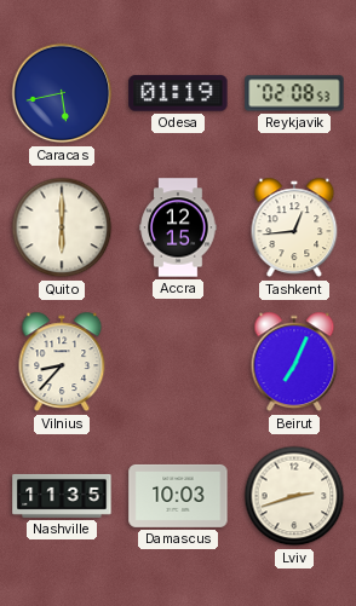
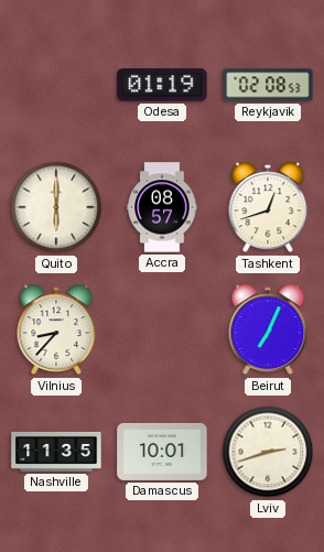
Caracas: 5:43 -> none (62, 93)
Accra: 12:15 -> 08:57 (162, 207)
Tashkent: 12:44 -> 12:42 (268, 207)
Damascus: 10:03 -> 10:01 (162, 452)
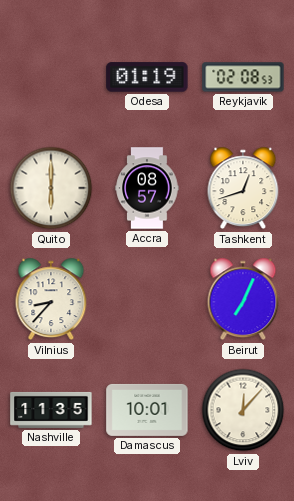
Lviv: 2:42 -> 12:07 (243, 410)
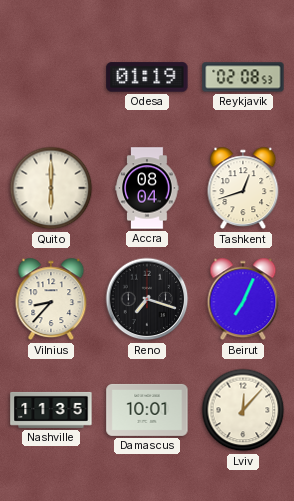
Accra: 08:57 -> 08:04 (147, 188)
Reno: none -> 7:18 (147, 299)
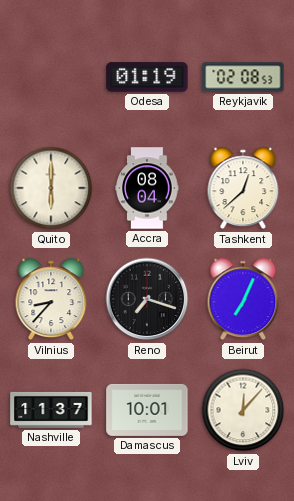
Tashkent: 12:42 -> 12:38 (243, 188)
Nashville: 11:35 -> 11:37 (51, 410)
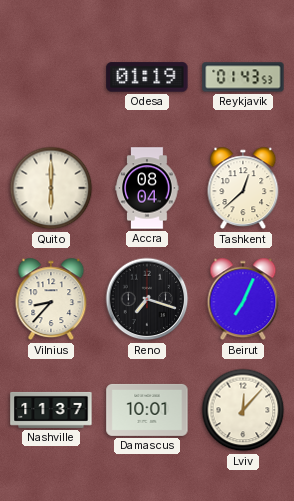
Reykjavik: 02:08 -> 01:43 (243, 77)
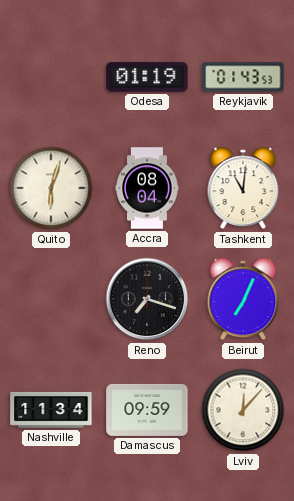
Quito: 6:00 -> 6:03 (51, 188)
Tashkent: 12:38 -> 11:01 (243, 188)
Vilnius: 8:37 -> none (51, 299)
Nashville: 11:37 -> 11:34 (51, 410)
Damascus: 10:01 -> 09:59 (147, 410)
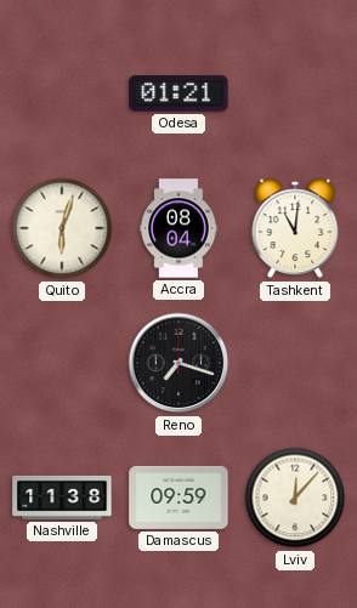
Odesa: 01:19 -> 01:21 (178, 93)
Reykjavik: 01:43 -> none (243, 77)
Beirut: 7:04 -> none (243, 299)
Nashville: 11:34 -> 11:38 (62, 498)
